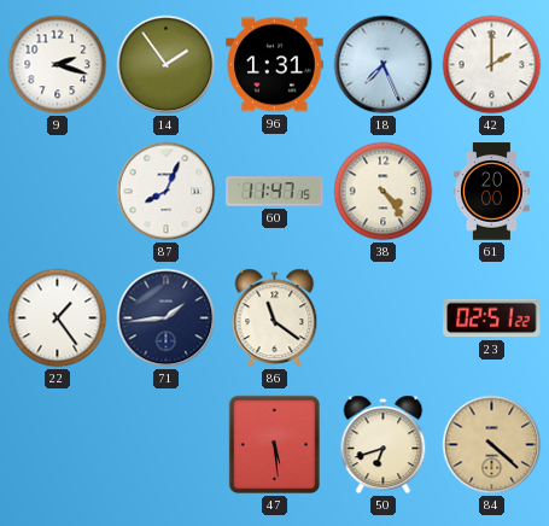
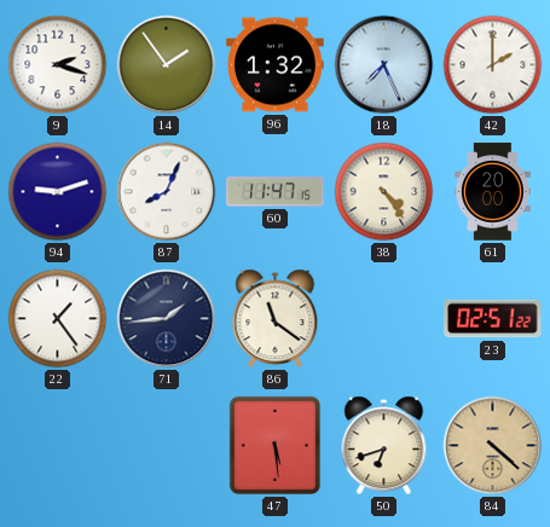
96: 1:31 -> 1:32 (276, 65)
94: none -> 9:12 (58, 192)
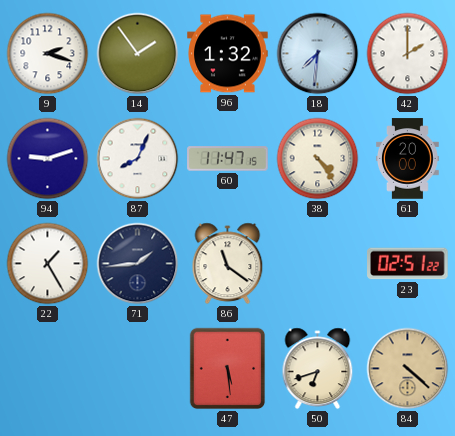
18: 7:26 -> 7:31 (318, 54)
22: 1:24 -> 1:25 (48, 264)
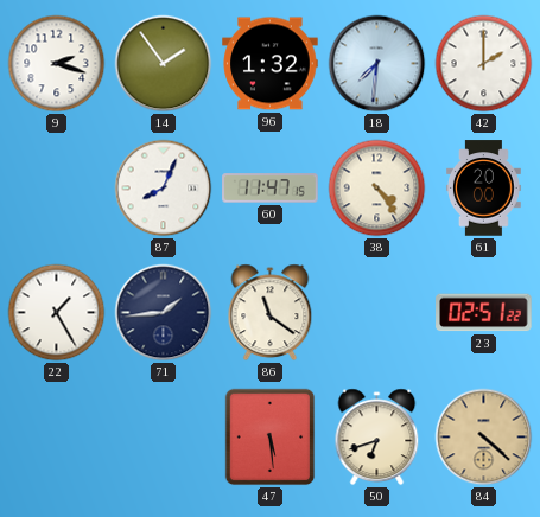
94: 9:12 -> none (48, 159)
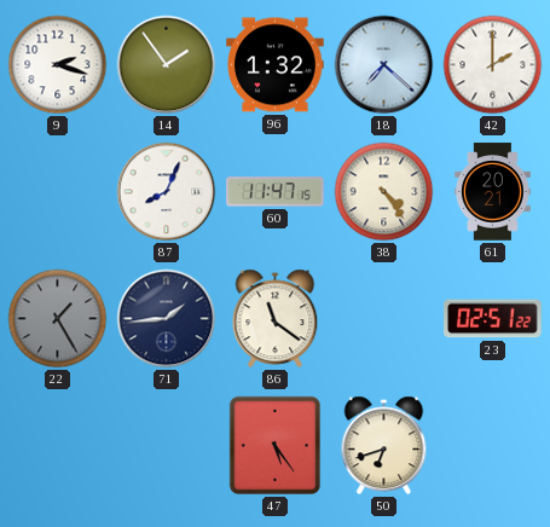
18: 7:31 -> 7:22 (384, 65)
61: 20:00 -> 20:21 (493, 192)
22 dial: white -> grey (58, 319)
47: 5:29 -> 5:24 (276, 446)
84: 4:22 -> none (484, 438)
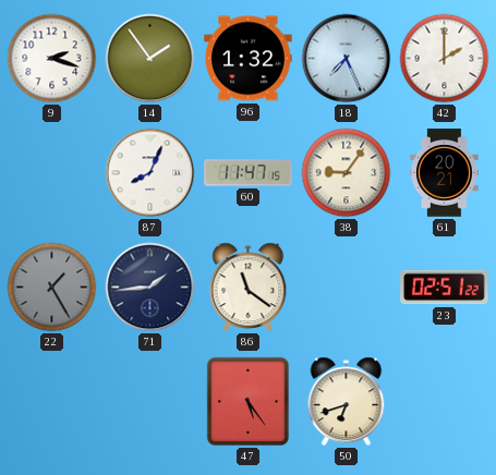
18: 7:22 -> 7:26 (347, 59)
38: 4:24 -> 9:06 (347, 173)
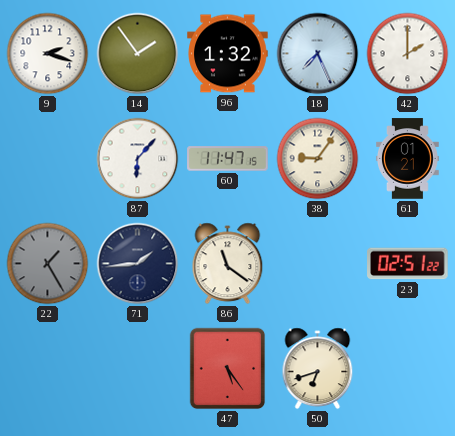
87: 8:04 -> 6:07 (138, 159)
61: 20:21 -> 01:21 (408, 159)
